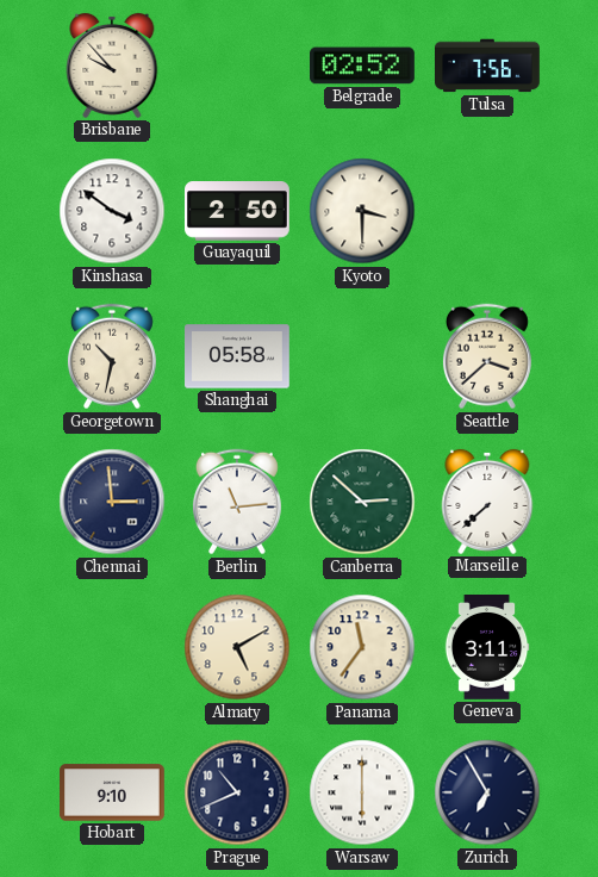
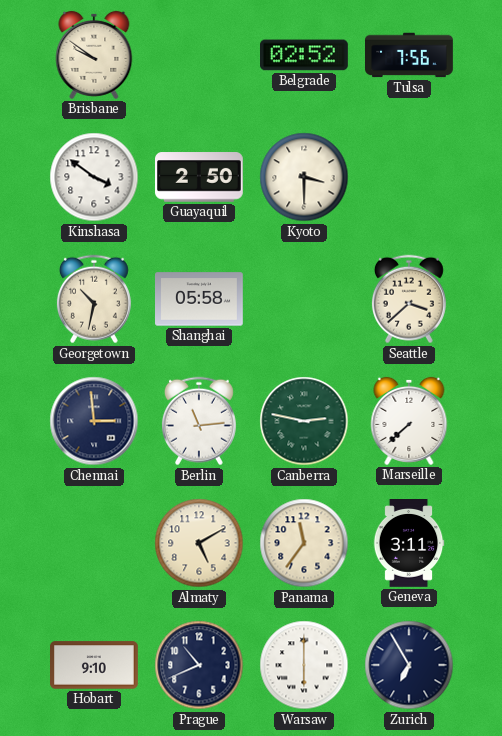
Brisbane: 9:53 -> 9:51 (94, 55)
Canberra: 2:52 -> 2:47 (304, 421)
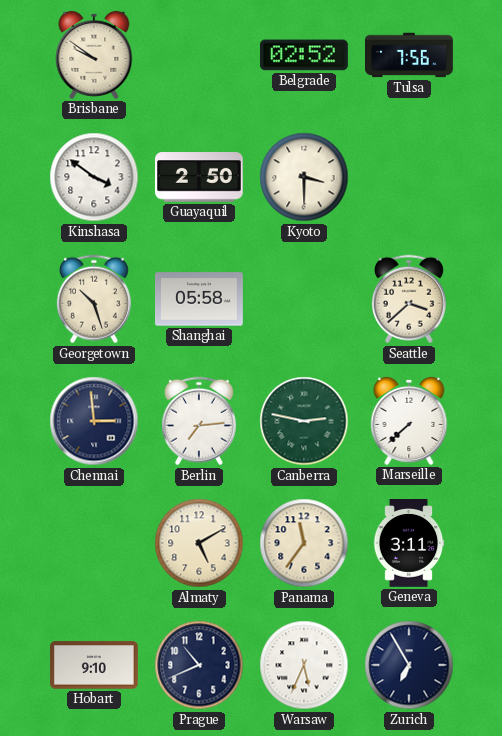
Georgetown: 10:32 -> 10:27 (94, 299)
Berlin: 11:14 -> 7:14 (199, 421)
Warsaw: 6:00 -> 5:34 (304, 665)
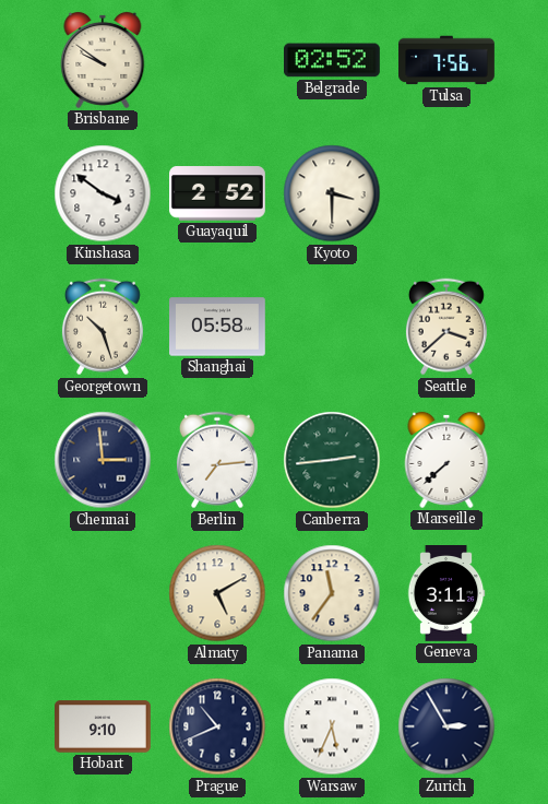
Guayaquil: 2:50 -> 2:52 (218, 193)
Canberra: 2:47 -> 2:44 (332, 460)
Zurich: 6:55 -> 2:55 (446, 726)
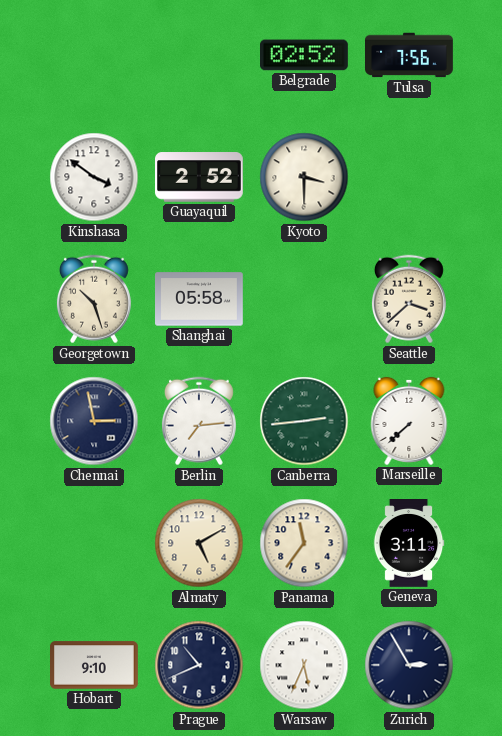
Brisbane: 9:51 -> none (103, 60)
Chennai: 2:59 -> 2:58 (94, 421)
